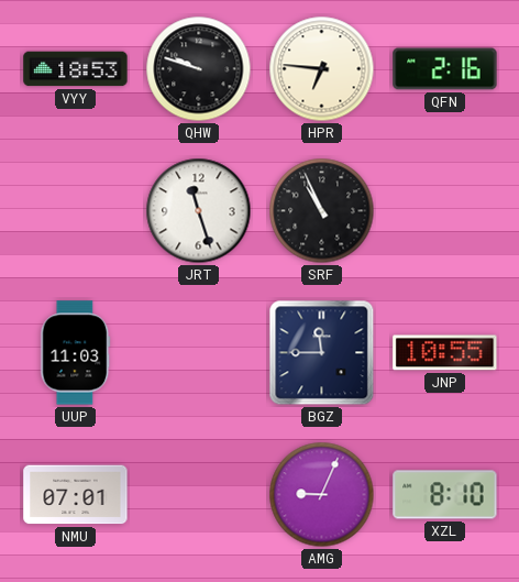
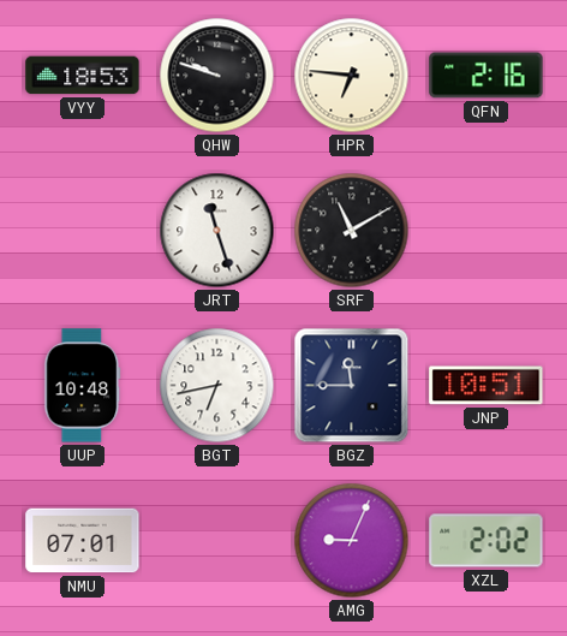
SRF: 10:56 -> 11:10 (352, 231)
UUP: 11:03 -> 10:48 (83, 386)
BGT: none -> 6:43 (217, 386)
JNP: 10:55 -> 10:51 (487, 386)
XZL: 8:10 -> 2:02 (487, 541)
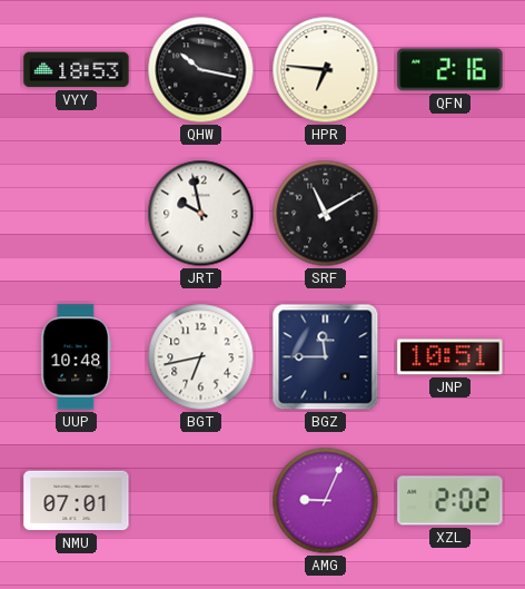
QHW: 9:48 -> 10:17 (201, 70)
JRT: 11:27 -> 9:58 (201, 214)
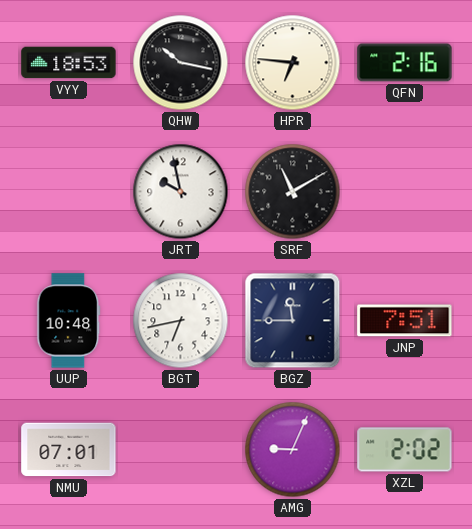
JNP: 10:51 -> 7:51 (405, 321)
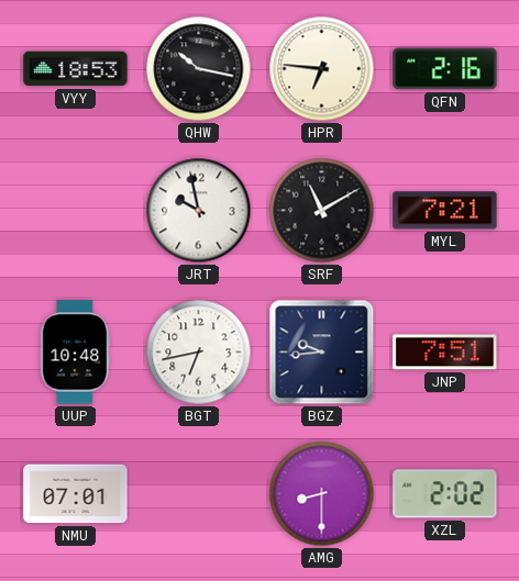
MYL: none -> 7:21 (445, 211)
BGZ: 11:45 -> 9:44 (322, 353)
AMG: 9:04 -> 8:30 (322, 494)
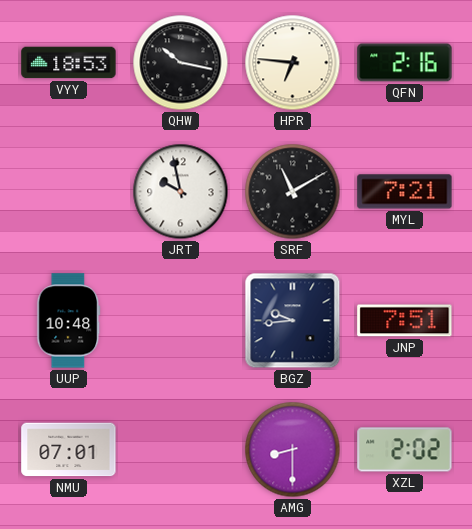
BGT: 6:43 -> none (199, 353)
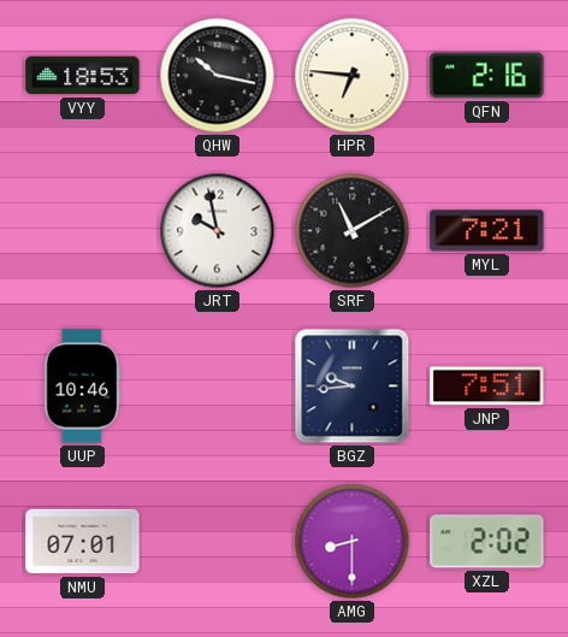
UUP: 10:48 -> 10:46 (83, 387)
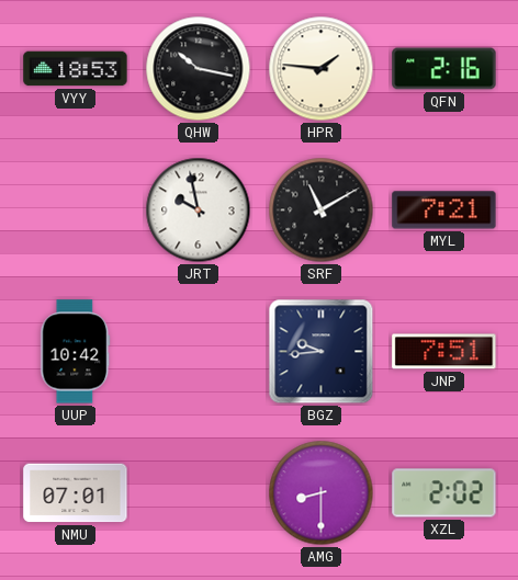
HPR: 6:46 -> 1:46 (322, 69)
UUP: 10:46 -> 10:42 (76, 352)
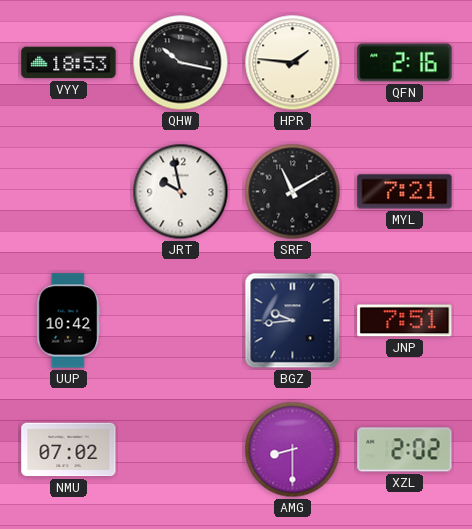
NMU: 07:01 -> 07:02 (69, 450)
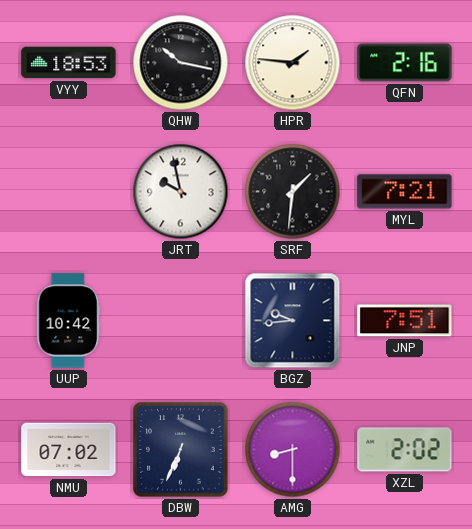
SRF: 11:10 -> 1:31 (293, 192)
DBW: none -> 6:34 (181, 450)
